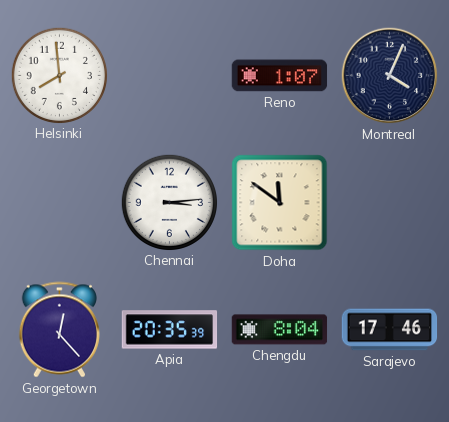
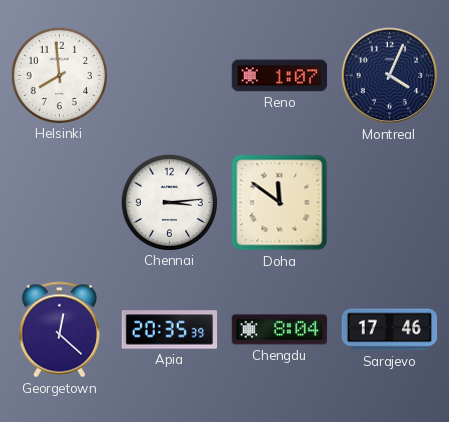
Georgetown: 12:23 -> 12:22 (59, 330)
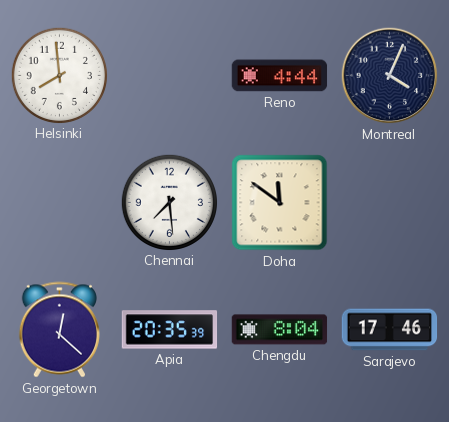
Reno: 1:07 -> 4:44 (280, 76)
Chennai: 3:14 -> 7:29 (169, 202)
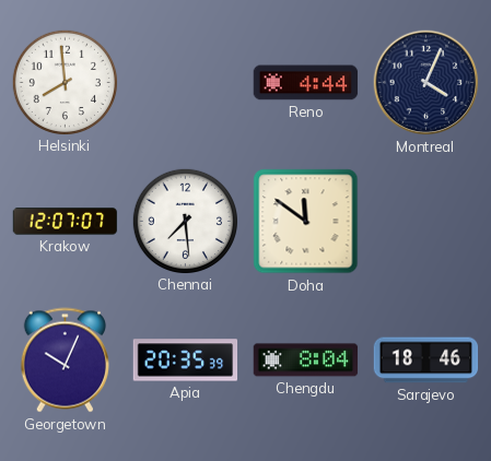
Krakow: none -> 12:07 (66, 222)
Georgetown: 12:22 -> 10:04 (65, 360)
Sarajevo: 17:46 -> 18:46 (426, 360)
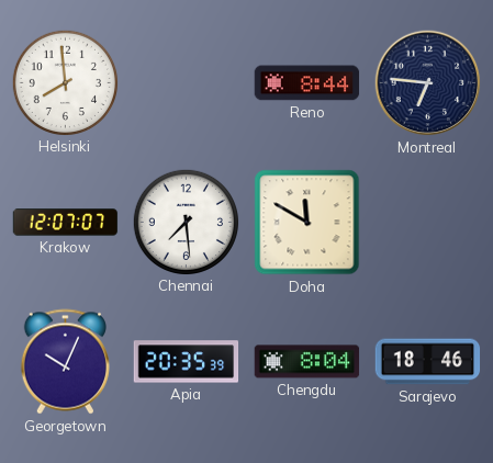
Reno: 4:44 -> 8:44 (307, 83)
Montreal: 4:04 -> 6:46 (428, 83)
Doha: 11:51 -> 11:50 (307, 223)
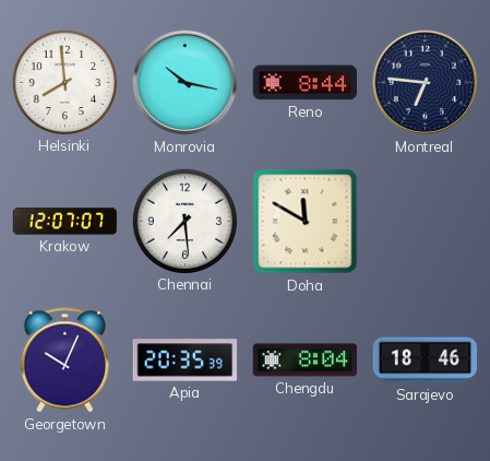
Monrovia: none -> 10:17 (186, 83)
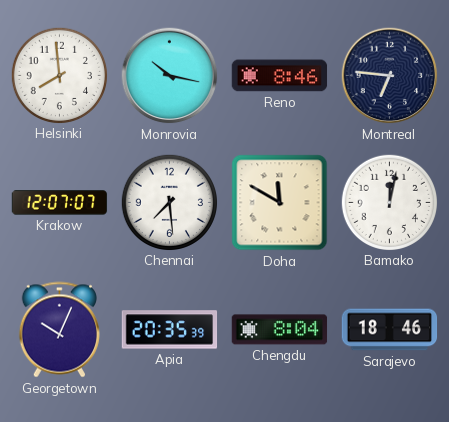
Reno: 8:44 -> 8:46 (280, 76)
Bamako: none -> 12:02 (389, 202)
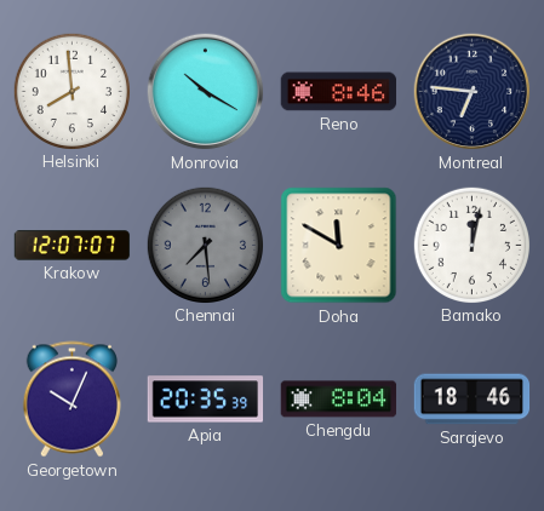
Monrovia: 10:17 -> 10:20 (206, 92)
Chennai dial: white -> grey (205, 245)
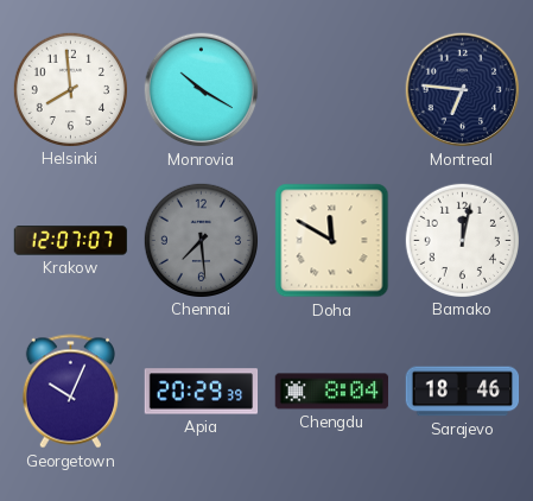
Reno: 8:46 -> none (339, 92)
Apia: 20:35 -> 20:29 (202, 392)
